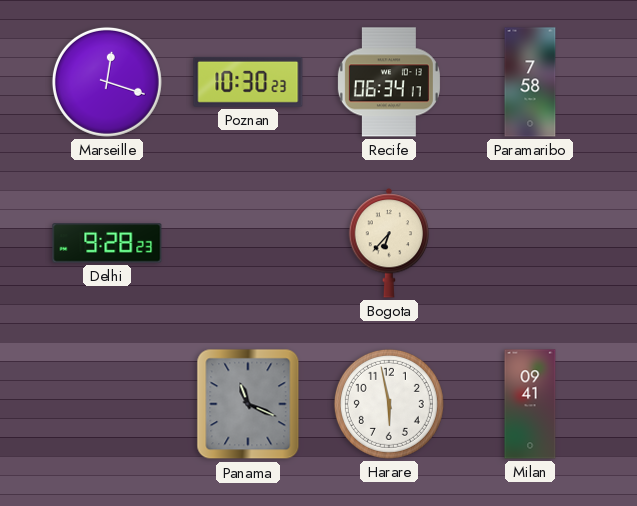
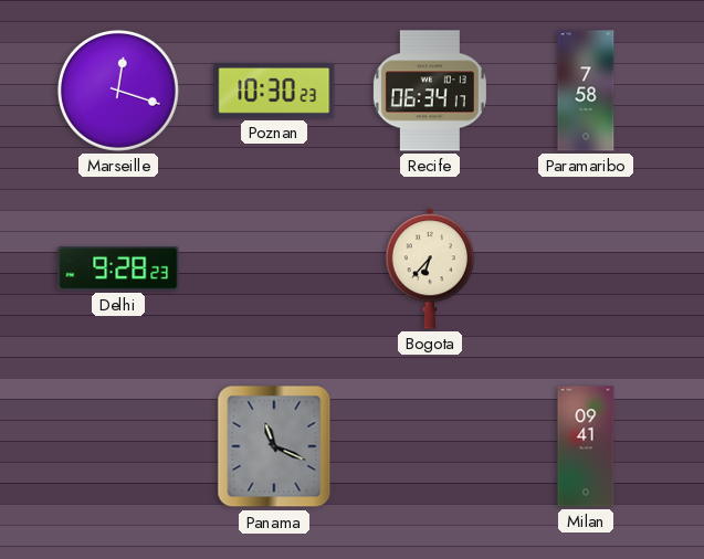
Harare: 5:58 -> none (389, 404)
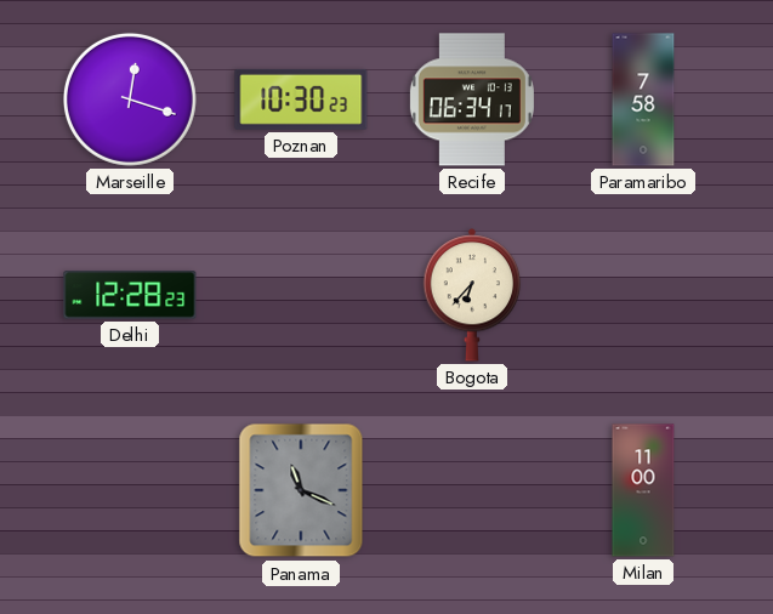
Delhi: 9:28 -> 12:28 (130, 295)
Milan: 09:41 -> 11:00 (643, 490)
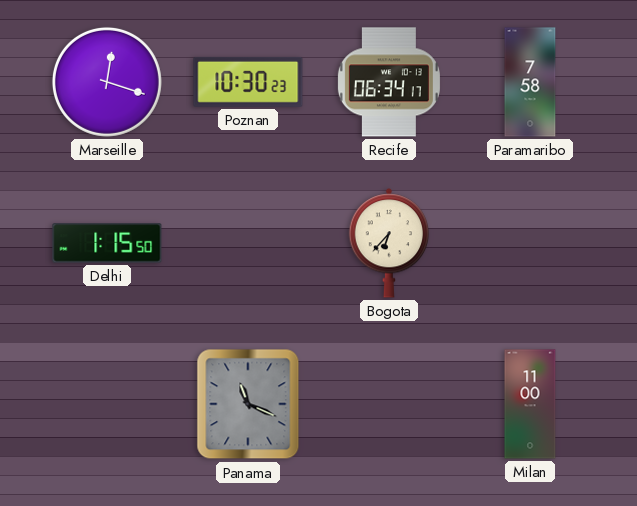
Delhi: 12:28 -> 1:15 (107, 243)
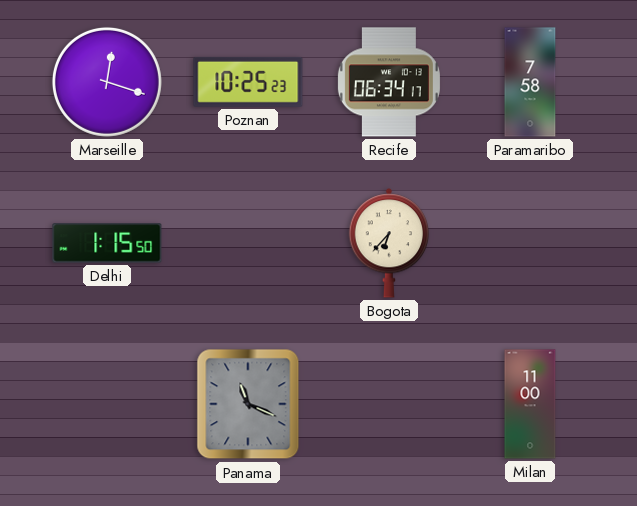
Poznan: 10:30 -> 10:25 (248, 82)
